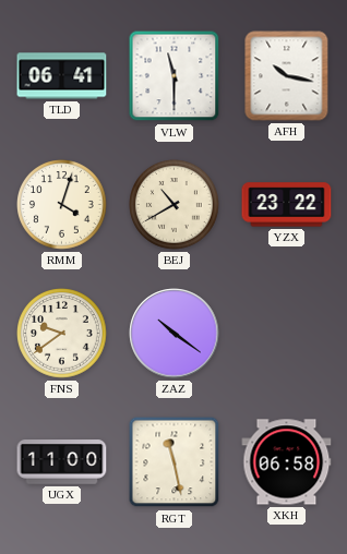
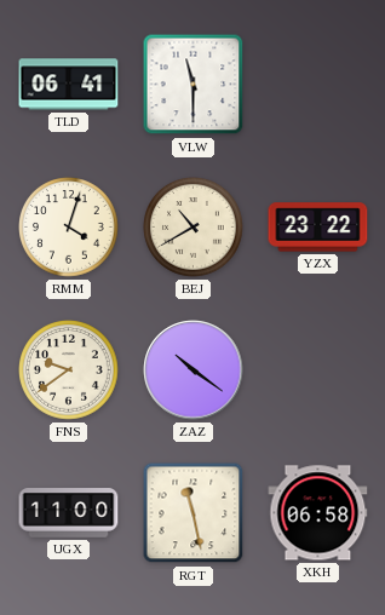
AFH: 10:17 -> none (287, 76)
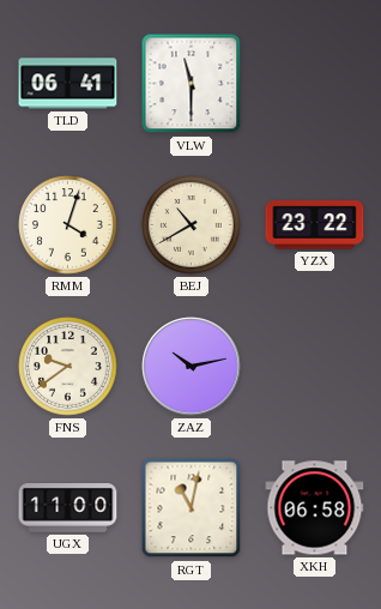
ZAZ: 10:21 -> 10:13 (192, 367)
RGT: 11:28 -> 11:02 (192, 508)
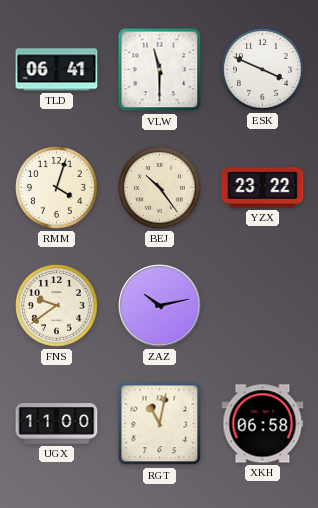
ESK: none -> 3:49 (263, 70)
BEJ: 10:40 -> 10:24 (160, 188)
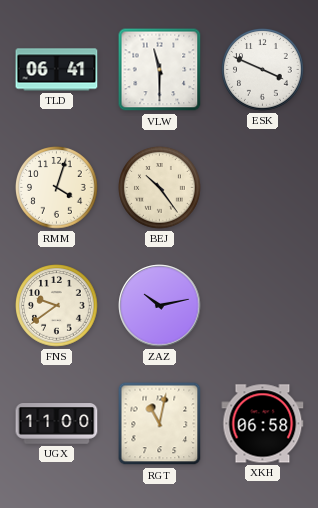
YZX: 23:22 -> none (263, 188)
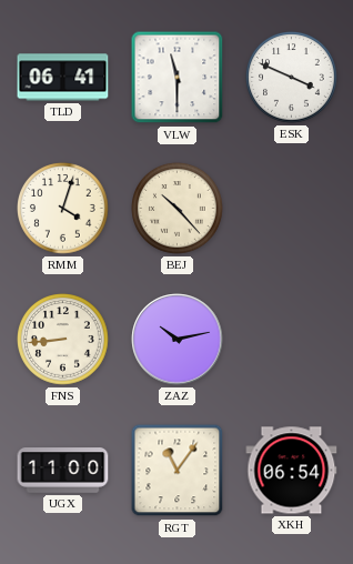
BEJ: 10:24 -> 10:23 (178, 209)
FNS: 9:39 -> 8:44 (63, 340)
RGT: 11:02 -> 11:06 (178, 471)
XKH: 06:58 -> 06:54 (292, 471)
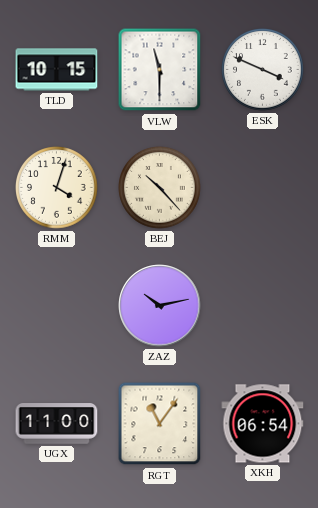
TLD: 06:41 -> 10:15 (57, 70)
FNS: 8:44 -> none (63, 340)
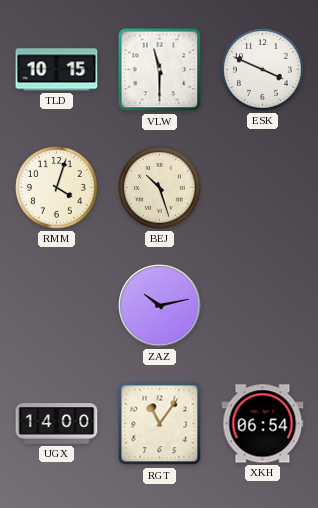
BEJ: 10:23 -> 10:27 (160, 188)
UGX: 11:00 -> 14:00 (57, 424)
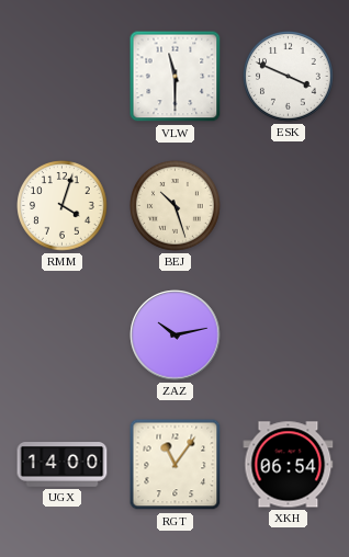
TLD: 10:15 -> none (57, 70)
